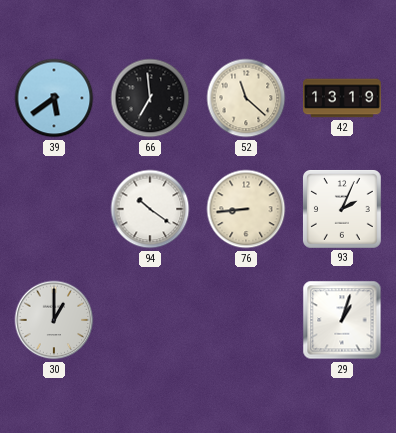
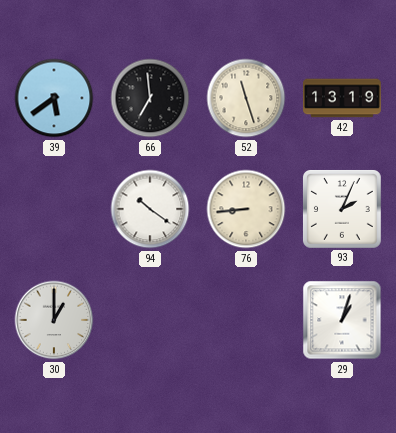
52: 11:22 -> 11:27 (246, 98)
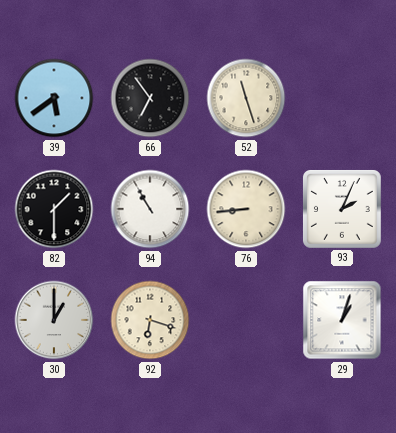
66: 6:59 -> 6:54 (150, 98)
42: 13:19 -> none (342, 98)
82: none -> 1:30 (54, 209)
94: 10:21 -> 10:55 (150, 209)
92: none -> 6:18 (150, 320)
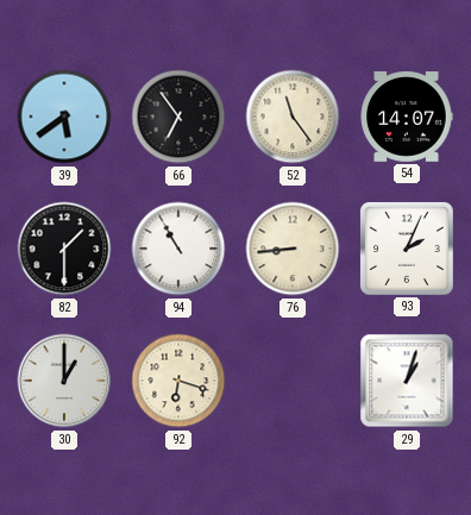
52: 11:27 -> 11:24 (293, 117)
54: none -> 14:07 (407, 118)
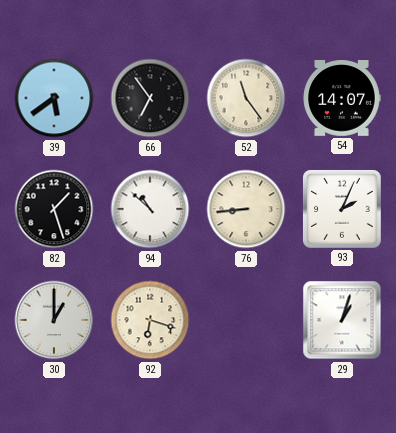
82: 1:30 -> 1:27 (54, 209)
94: 10:55 -> 10:52 (150, 209)
